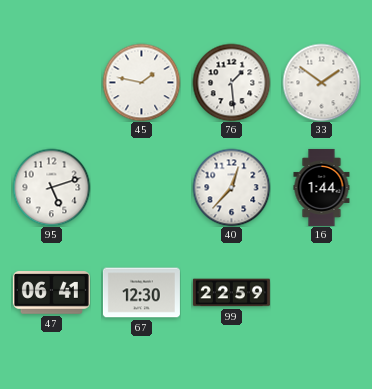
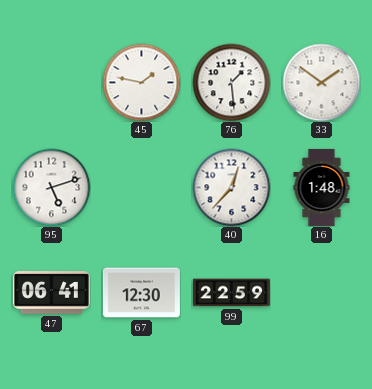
16: 1:44 -> 1:48 (322, 187)
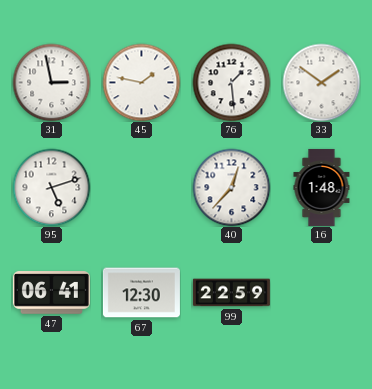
31: none -> 2:58 (51, 82)
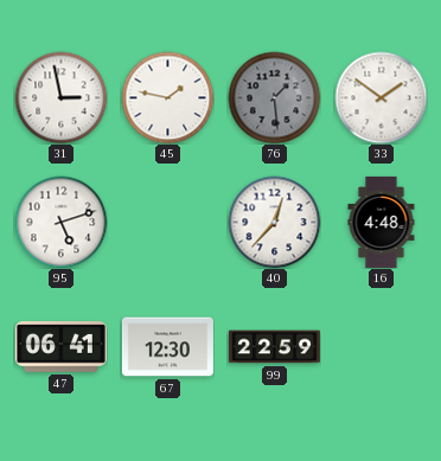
76 dial: white -> grey (274, 97)
16: 1:48 -> 4:48 (382, 222)
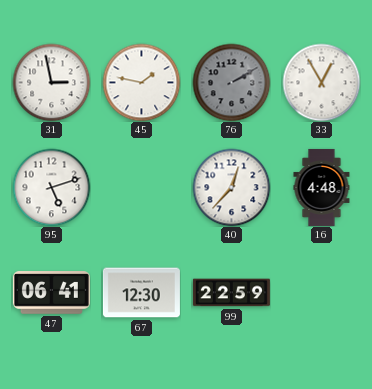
76: 1:29 -> 2:10 (231, 82)
33: 1:51 -> 12:55 (321, 82)
